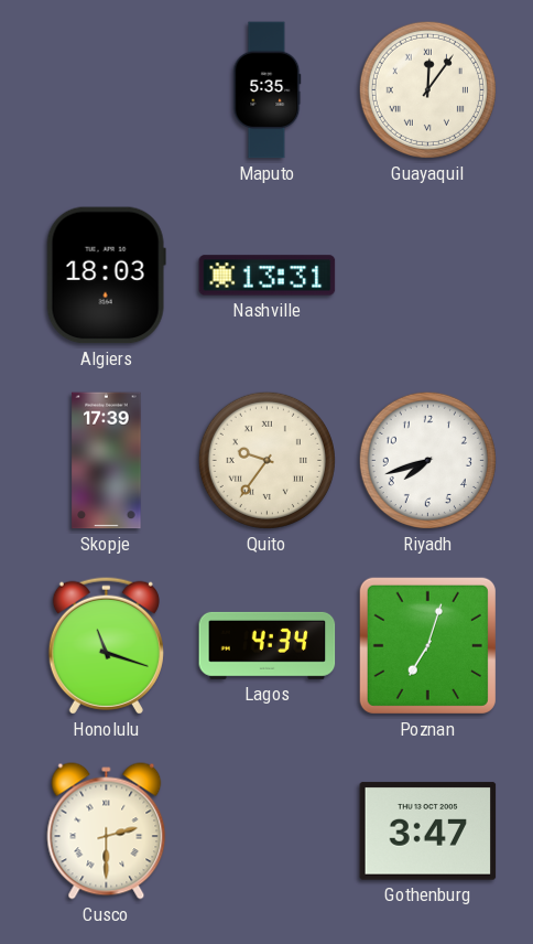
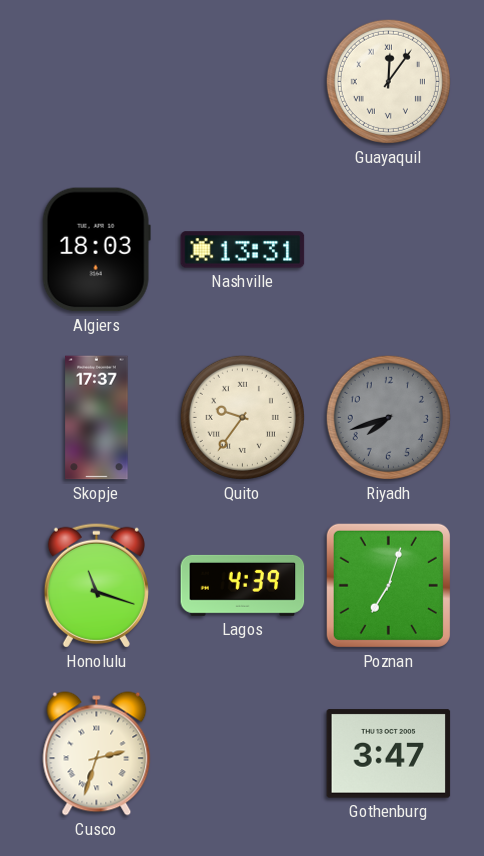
Maputo: 5:35 -> none (268, 90)
Skopje: 17:39 -> 17:37 (97, 418)
Riyadh dial: white -> grey (388, 417)
Lagos: 4:34 -> 4:39 (243, 585)
Cusco: 2:30 -> 2:33 (97, 754)
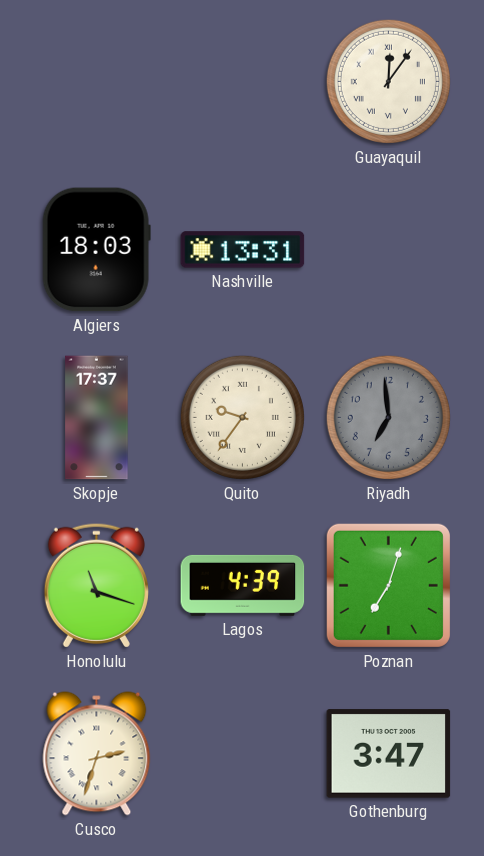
Riyadh: 7:42 -> 6:59 (388, 417)
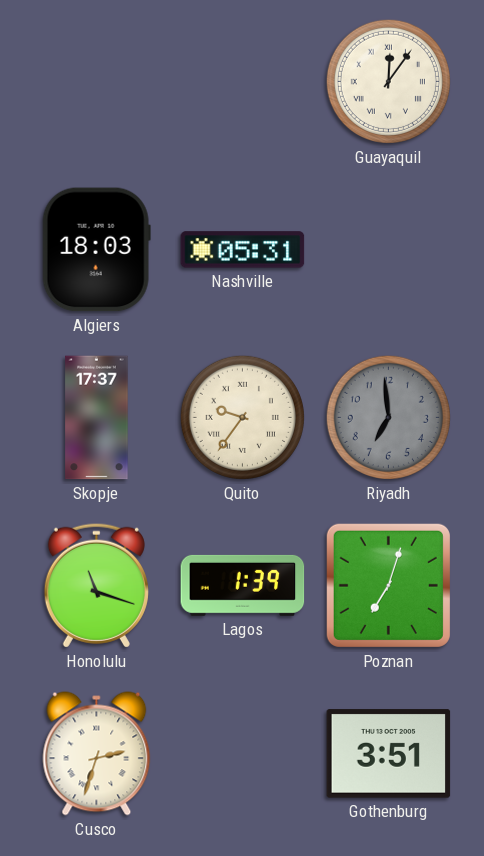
Nashville: 13:31 -> 05:31 (243, 250)
Lagos: 4:39 -> 1:39 (243, 585)
Gothenburg: 3:47 -> 3:51 (389, 754)
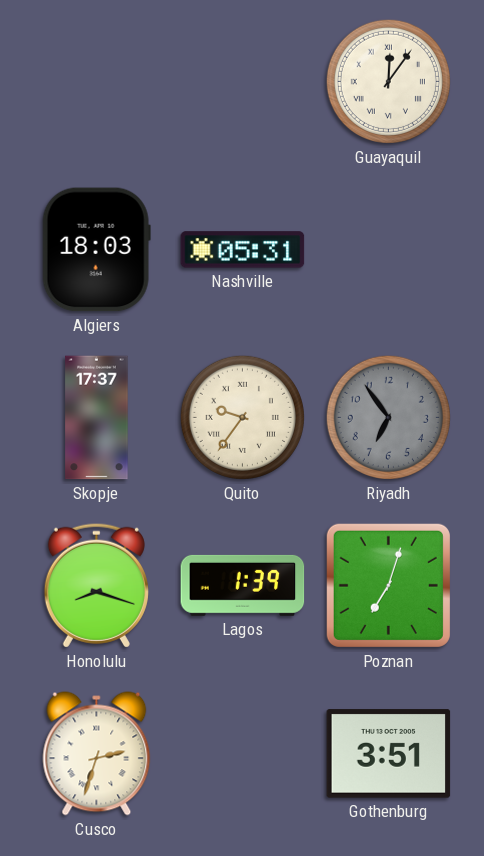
Riyadh: 6:59 -> 6:54 (388, 417)
Honolulu: 11:18 -> 8:18 (96, 585)
